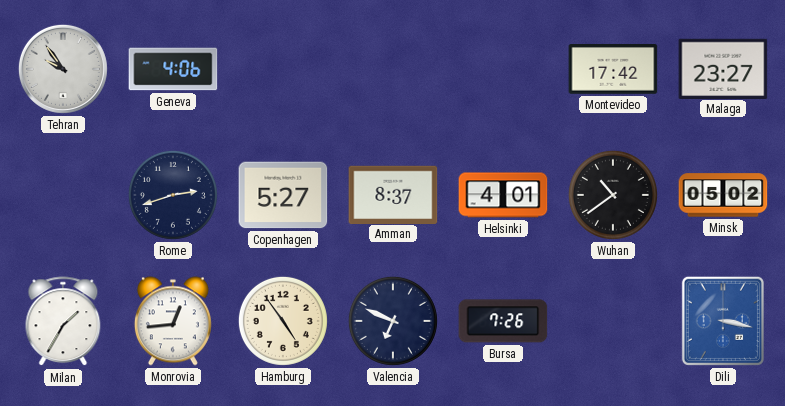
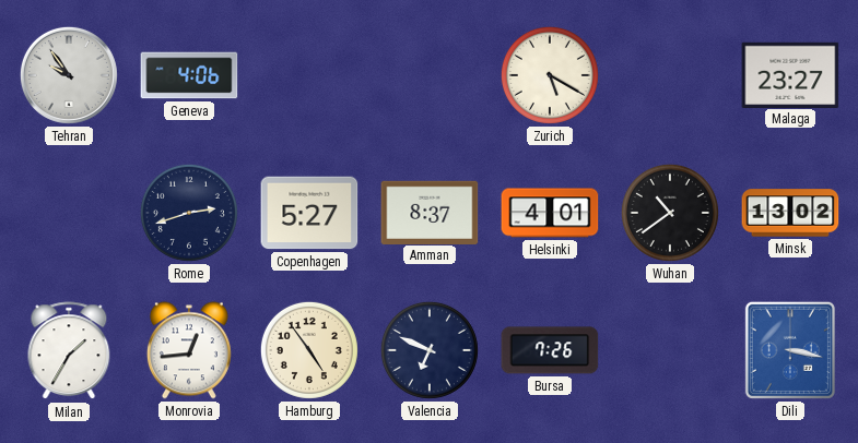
Zurich: none -> 5:20 (550, 75)
Montevideo: 17:42 -> none (613, 70)
Minsk: 05:02 -> 13:02 (790, 213)
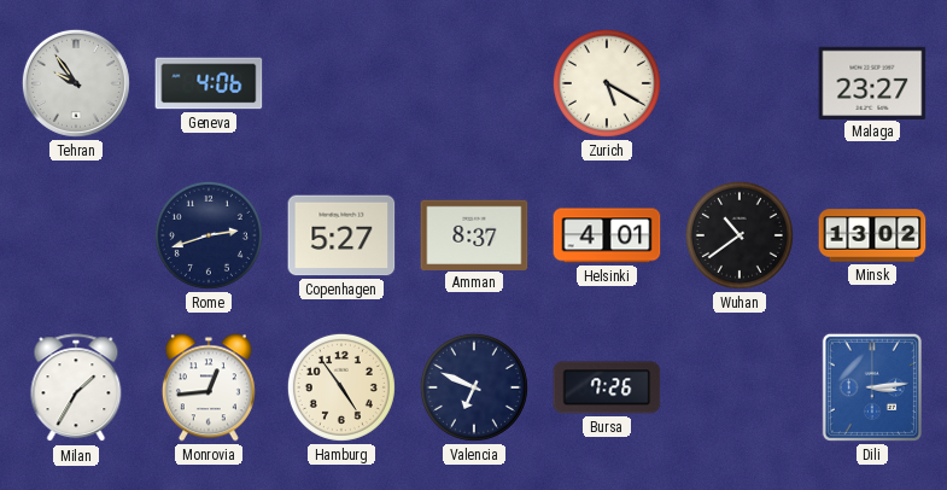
Dili: 3:17 -> 3:14 (872, 387)
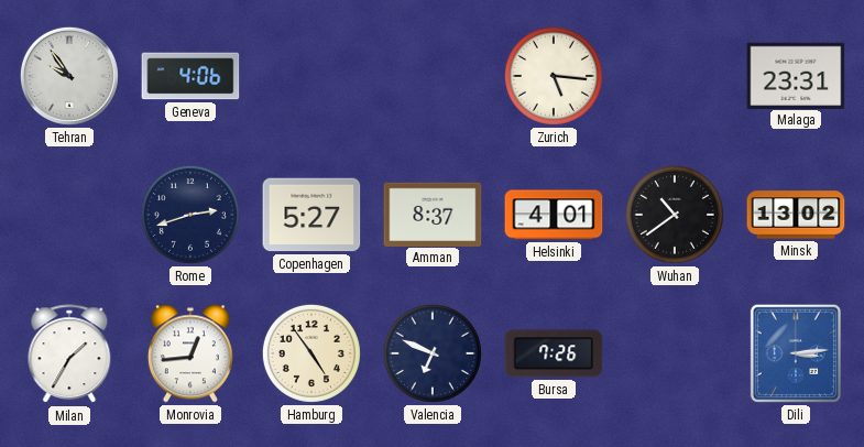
Zurich: 5:20 -> 5:16 (554, 76)
Malaga: 23:27 -> 23:31 (796, 75)
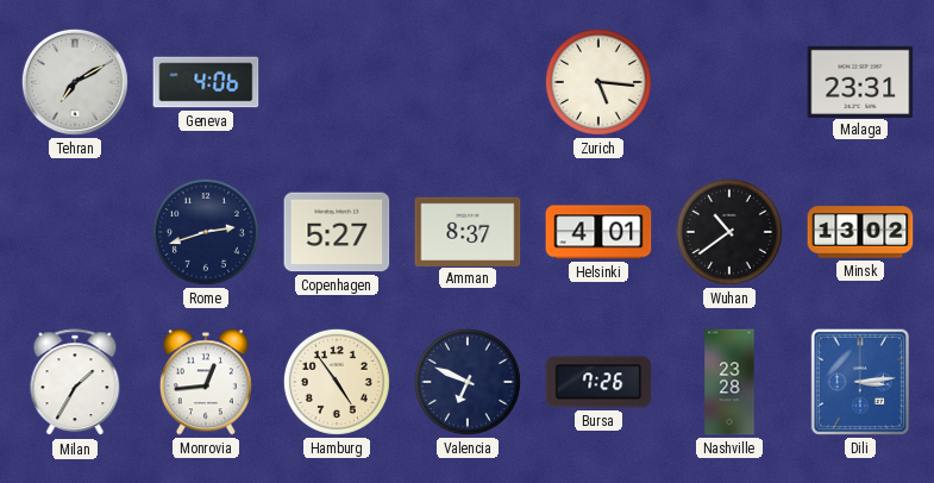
Tehran: 9:54 -> 7:10 (75, 82)
Nashville: none -> 23:28 (729, 382)
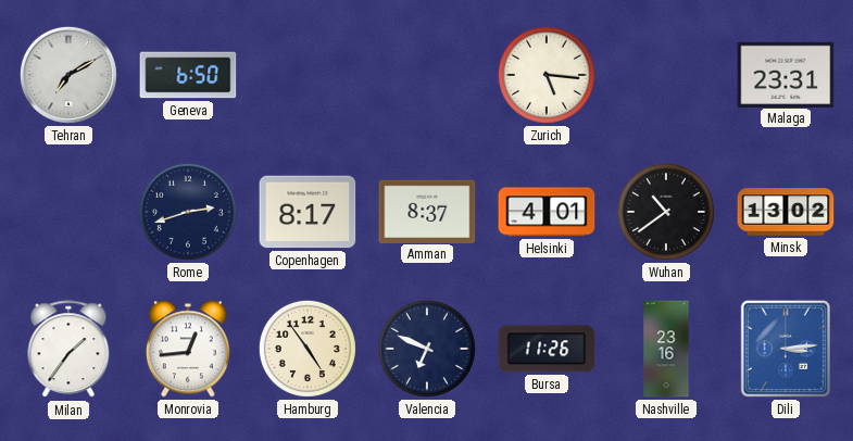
Geneva: 4:06 -> 6:50 (188, 75)
Copenhagen: 5:27 -> 8:17 (308, 212)
Milan: 1:35 -> 1:36 (68, 350)
Bursa: 7:26 -> 11:26 (547, 349)
Nashville: 23:28 -> 23:16 (666, 349)
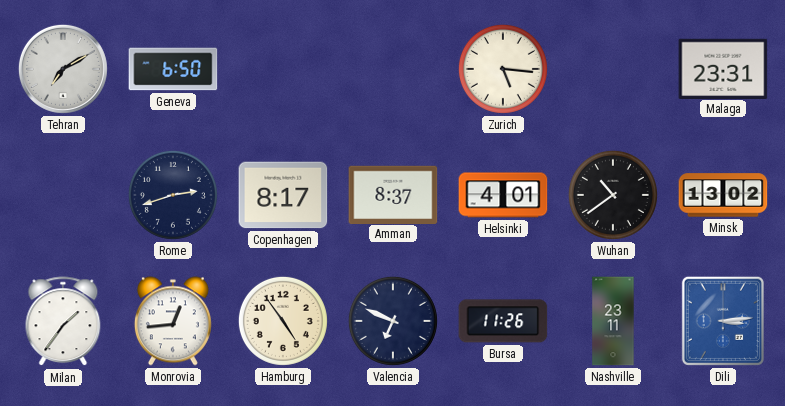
Nashville: 23:16 -> 23:11 (613, 321)
